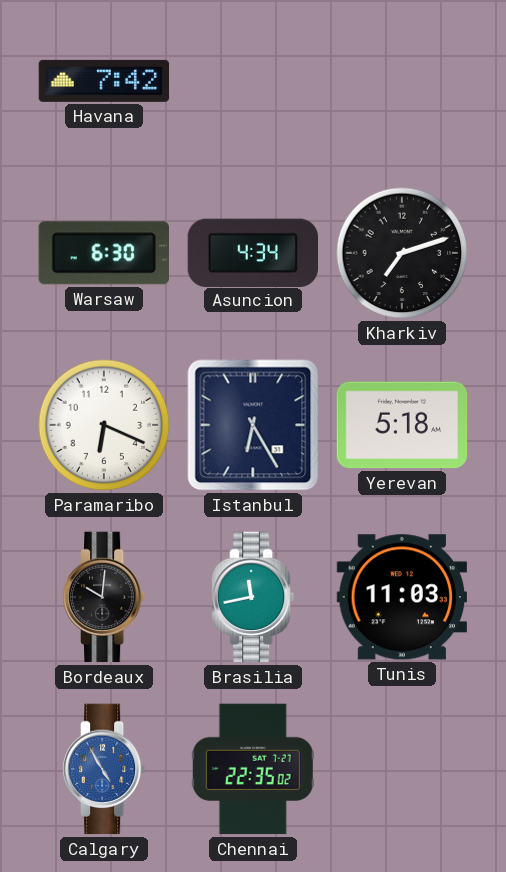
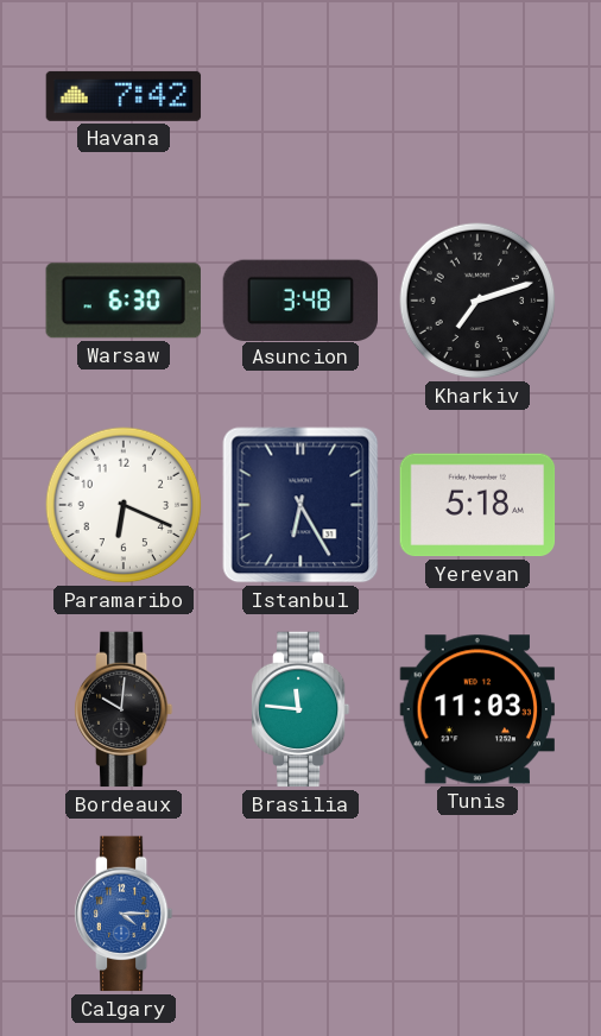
Asuncion: 4:34 -> 3:48 (299, 299)
Brasilia: 11:43 -> 11:46 (300, 709)
Calgary: 4:55 -> 4:15 (124, 914)
Chennai: 22:35 -> none (253, 769)
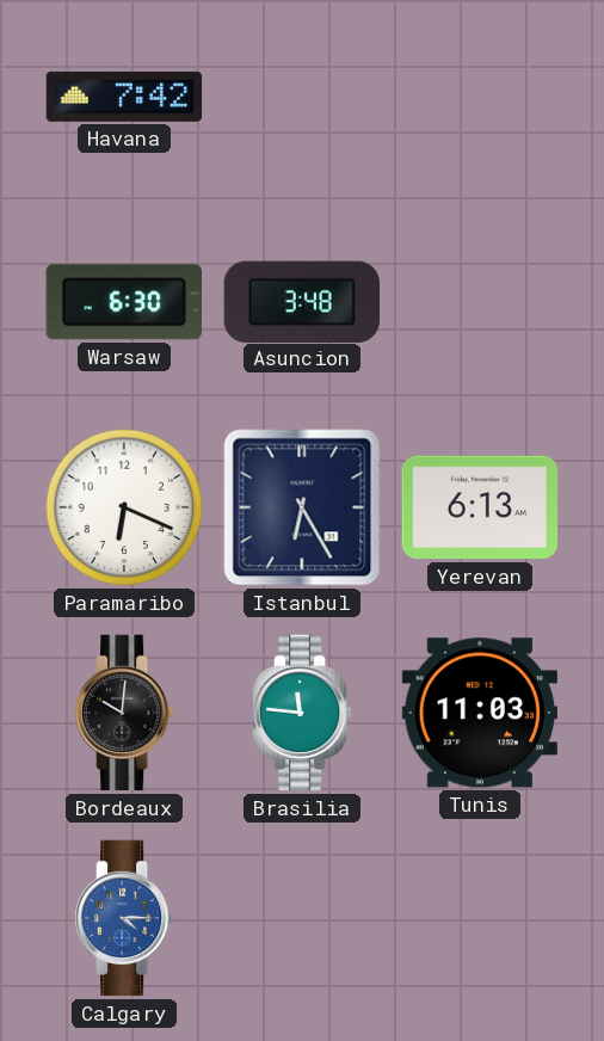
Kharkiv: 7:12 -> none (477, 301)
Yerevan: 5:18 -> 6:13 (480, 507)
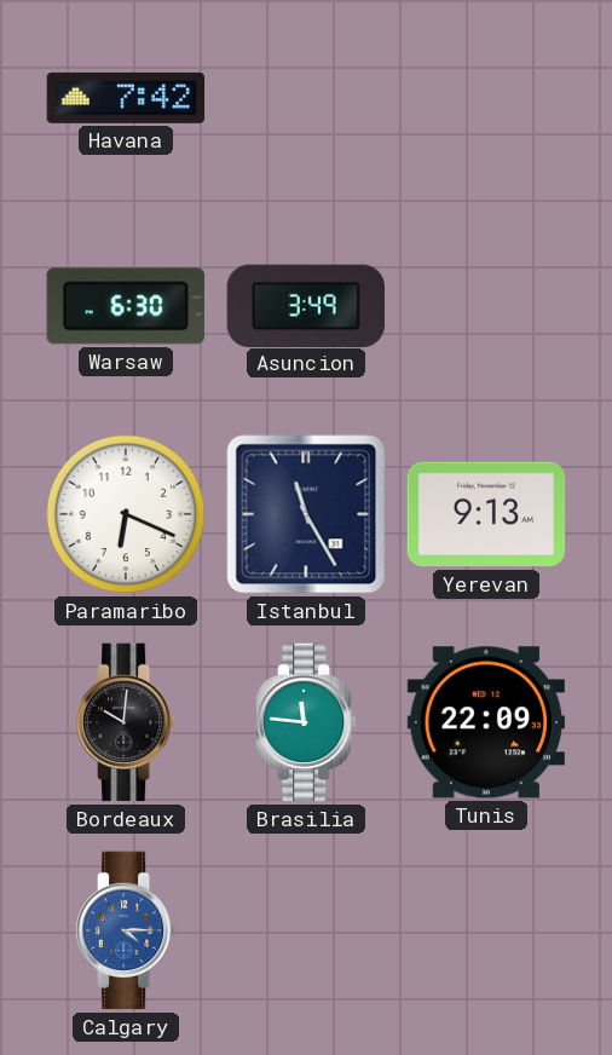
Asuncion: 3:48 -> 3:49 (305, 305)
Istanbul: 6:25 -> 11:25 (306, 514)
Yerevan: 6:13 -> 9:13 (486, 514)
Tunis: 11:03 -> 22:09 (486, 722)
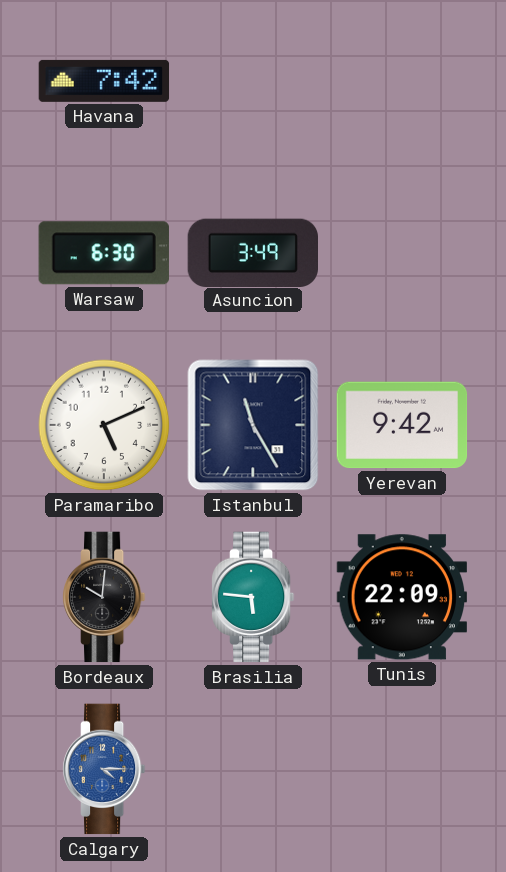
Paramaribo: 6:19 -> 5:11 (104, 425)
Yerevan: 9:13 -> 9:42 (402, 425)
Brasilia: 11:46 -> 5:46 (253, 597)
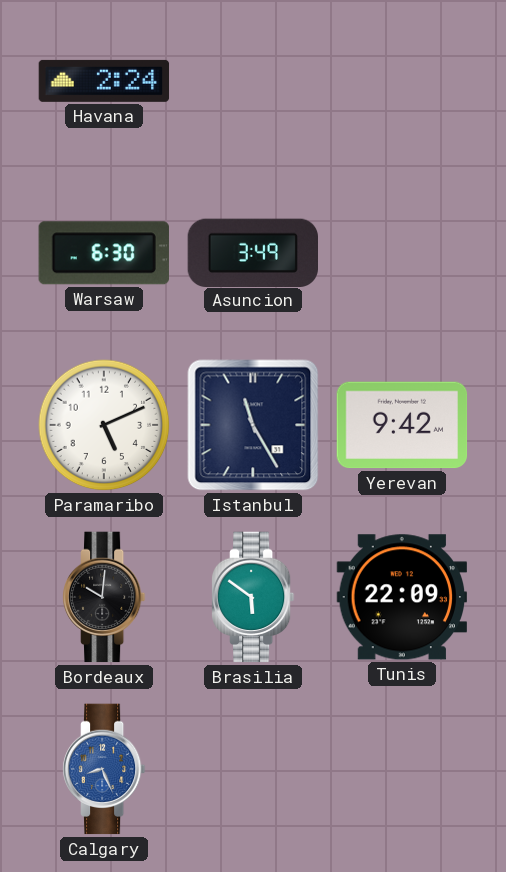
Havana: 7:42 -> 2:24 (104, 81)
Brasilia: 5:46 -> 5:51 (253, 597)
Calgary: 4:15 -> 8:26 (104, 769)
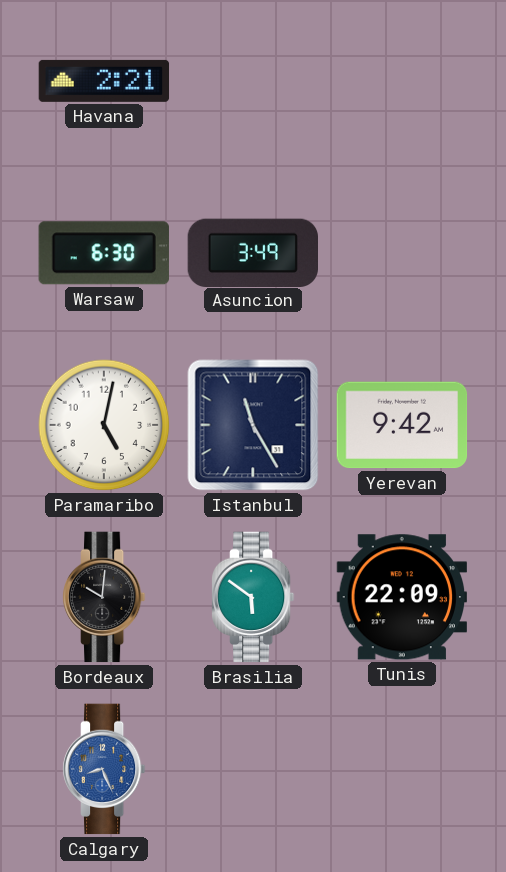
Havana: 2:24 -> 2:21 (104, 81)
Paramaribo: 5:11 -> 5:02 (104, 425)
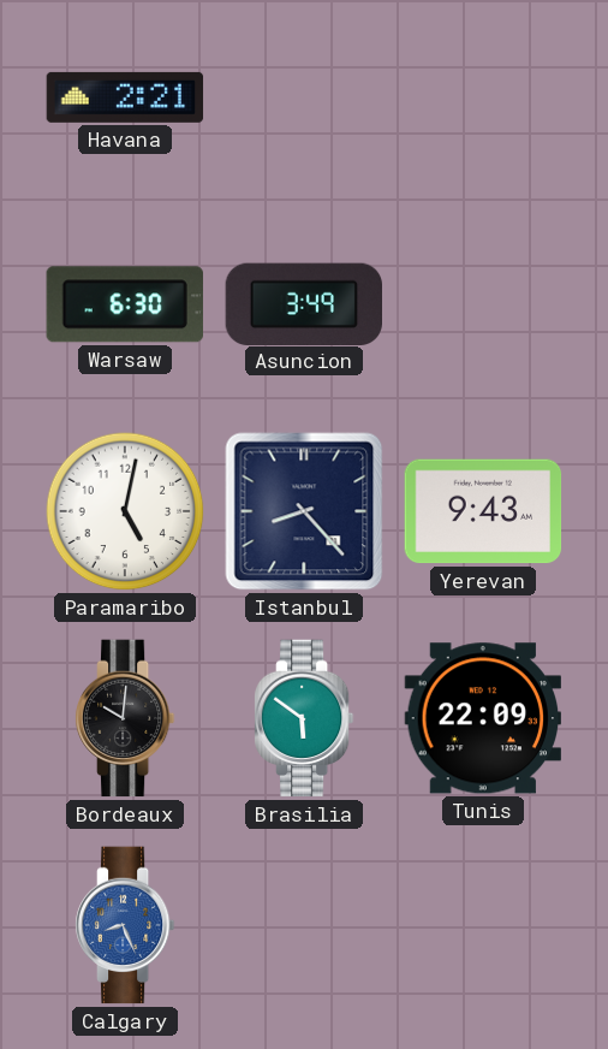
Istanbul: 11:25 -> 8:23 (304, 511)
Yerevan: 9:42 -> 9:43 (483, 511)
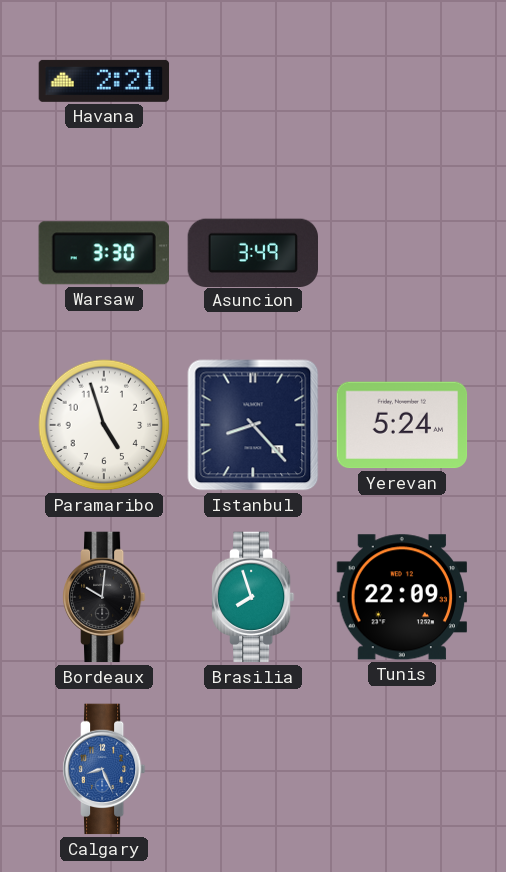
Warsaw: 6:30 -> 3:30 (104, 253)
Paramaribo: 5:02 -> 4:57 (104, 425)
Yerevan: 9:43 -> 5:24 (402, 425)
Brasilia: 5:51 -> 7:57 (253, 597)
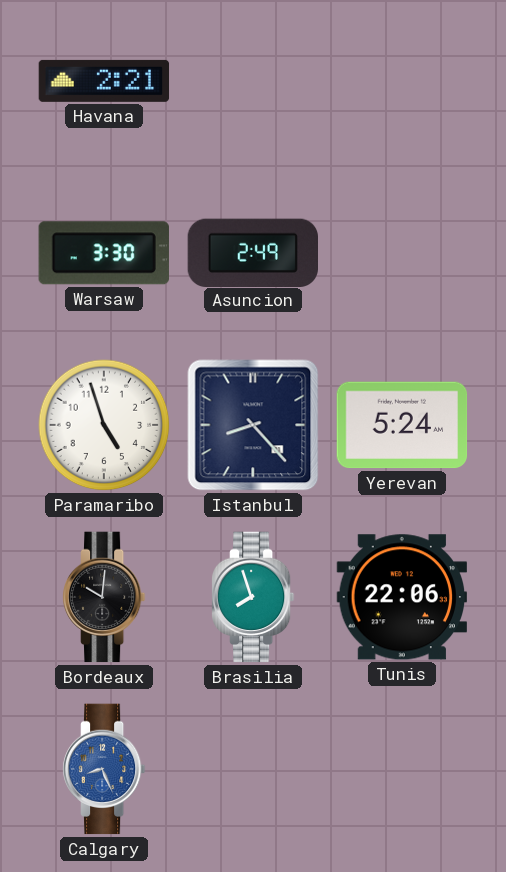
Asuncion: 3:49 -> 2:49 (252, 252)
Tunis: 22:09 -> 22:06 (402, 597)
